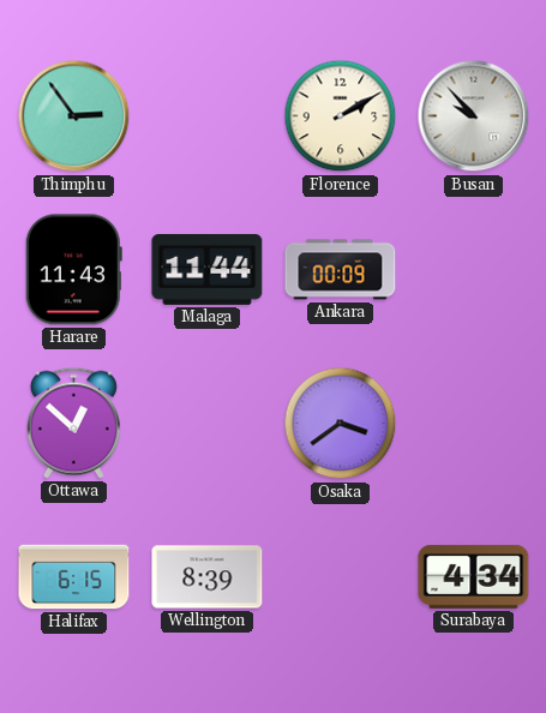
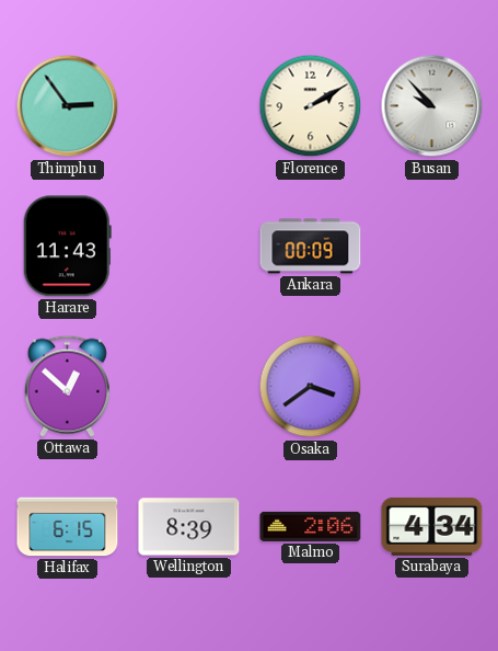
Malaga: 11:44 -> none (208, 269)
Malmo: none -> 2:06 (311, 526)
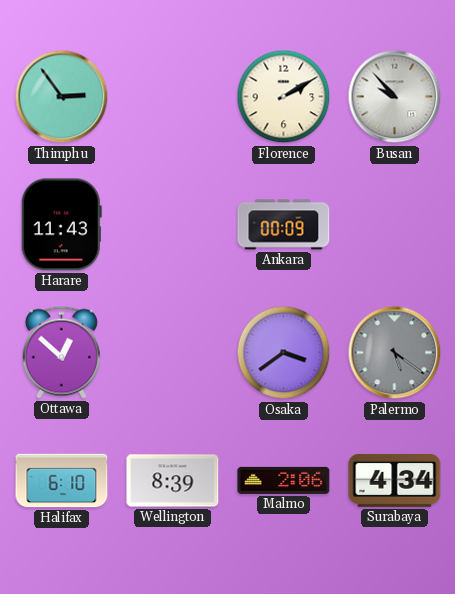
Palermo: none -> 5:21 (395, 353)
Halifax: 6:15 -> 6:10 (62, 481)
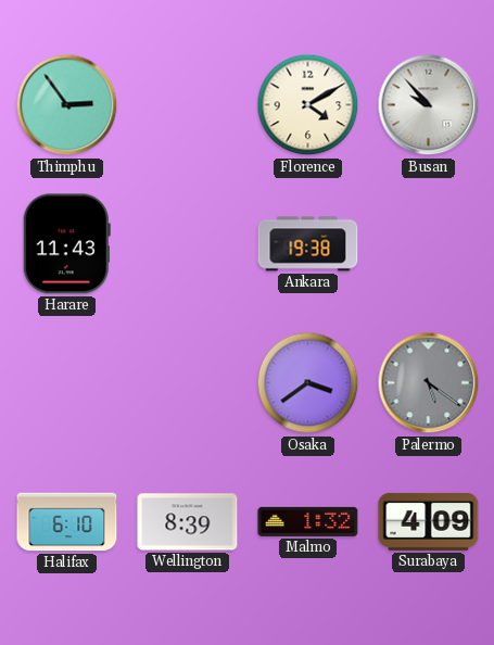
Florence: 2:10 -> 4:10 (308, 105)
Ankara: 00:09 -> 19:38 (308, 244)
Ottawa: 12:52 -> none (61, 352)
Malmo: 2:06 -> 1:32 (308, 521)
Surabaya: 4:34 -> 4:09 (429, 521)
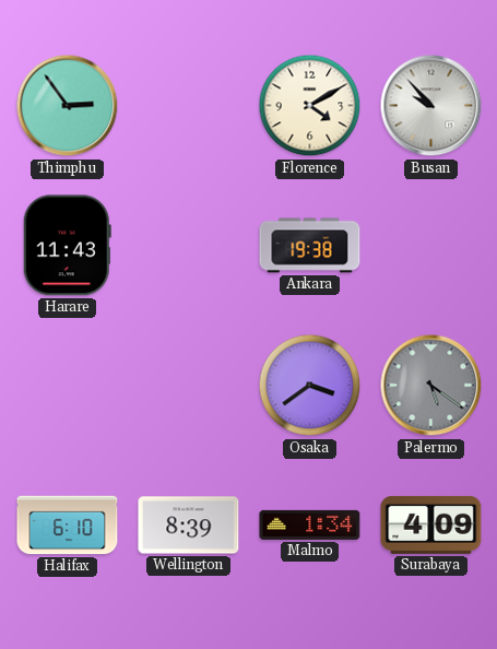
Malmo: 1:32 -> 1:34 (310, 524)
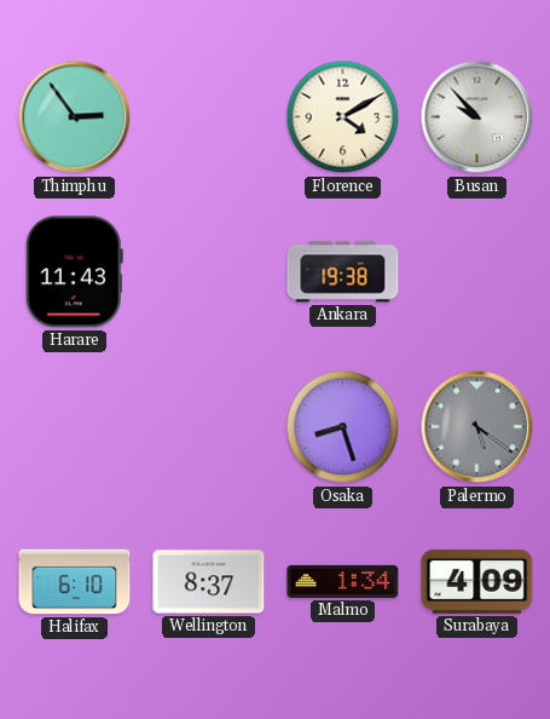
Osaka: 3:39 -> 8:27 (343, 427)
Wellington: 8:39 -> 8:37 (209, 582)
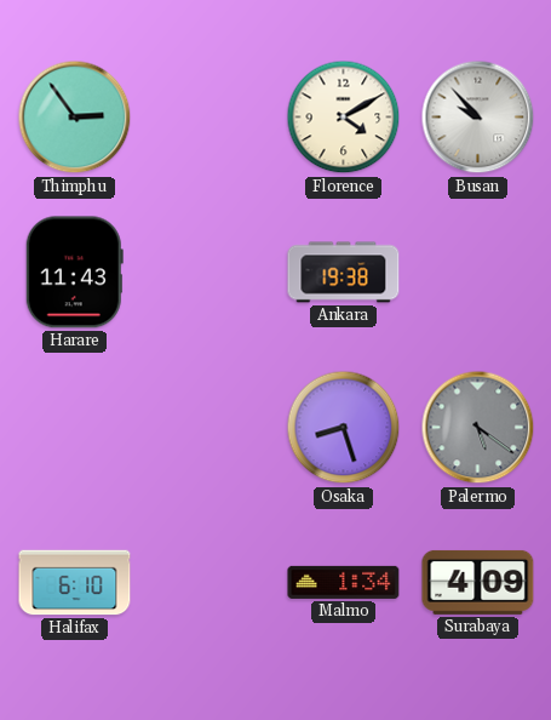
Wellington: 8:37 -> none (209, 582)
